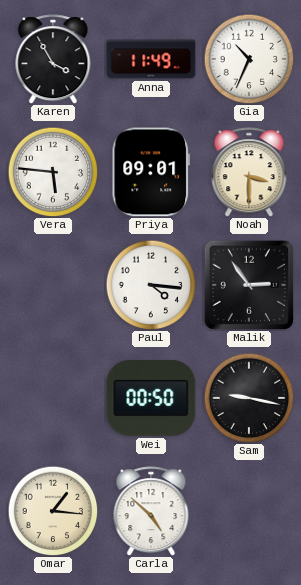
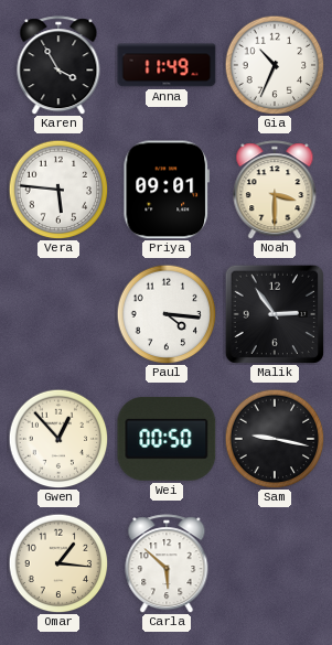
Gwen: none -> 12:53 (58, 439)
Carla: 4:52 -> 5:52 (167, 563)
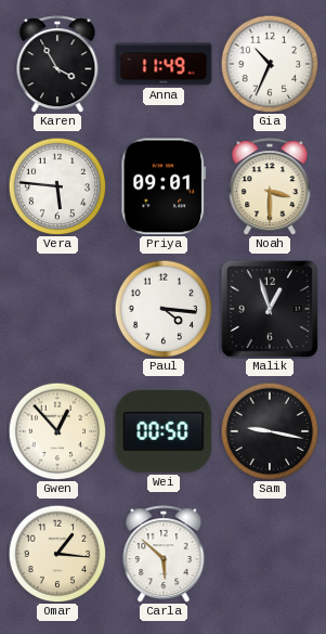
Malik: 2:54 -> 12:57 (269, 308)
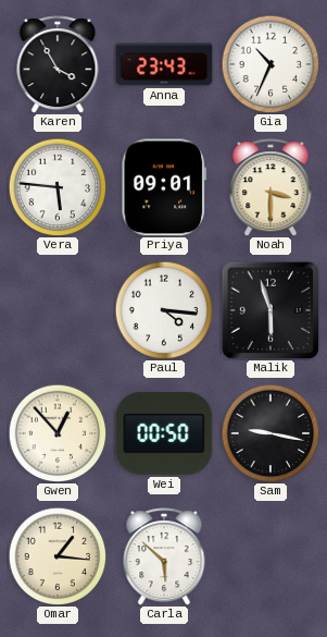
Anna: 11:49 -> 23:43 (164, 64)
Malik: 12:57 -> 5:57 (269, 309)
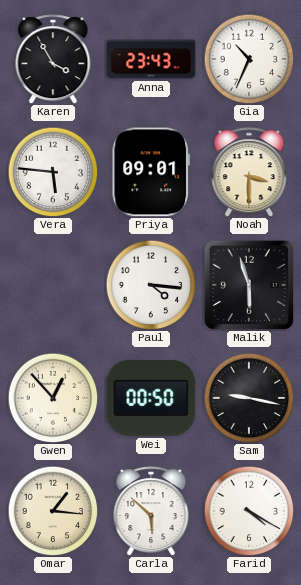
Farid: none -> 4:20 (249, 511)
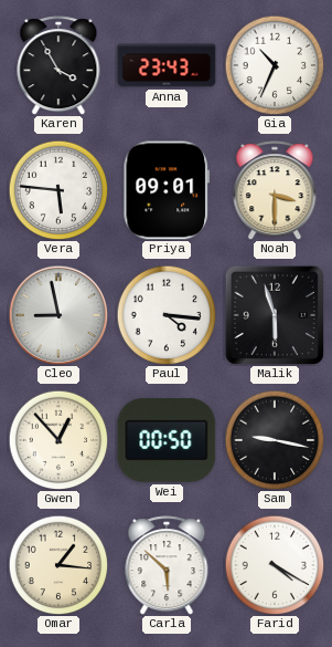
Cleo: none -> 8:58 (58, 315)
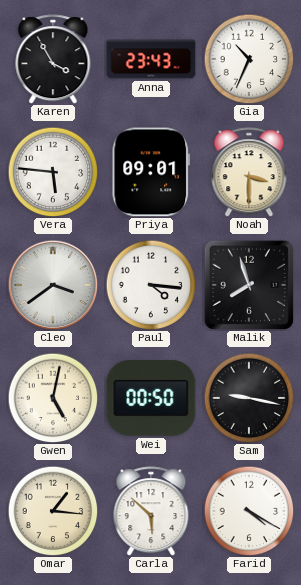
Cleo: 8:58 -> 3:39 (53, 285)
Malik: 5:57 -> 7:57 (248, 284)
Gwen: 12:53 -> 5:02 (53, 398)
